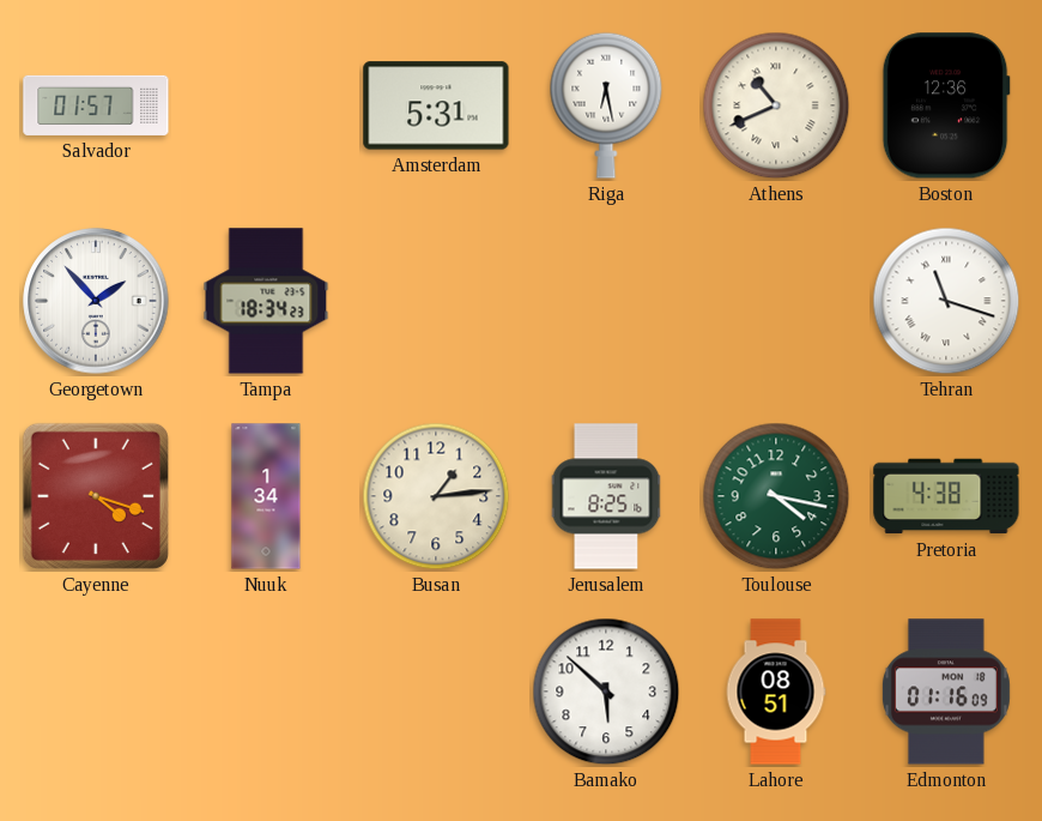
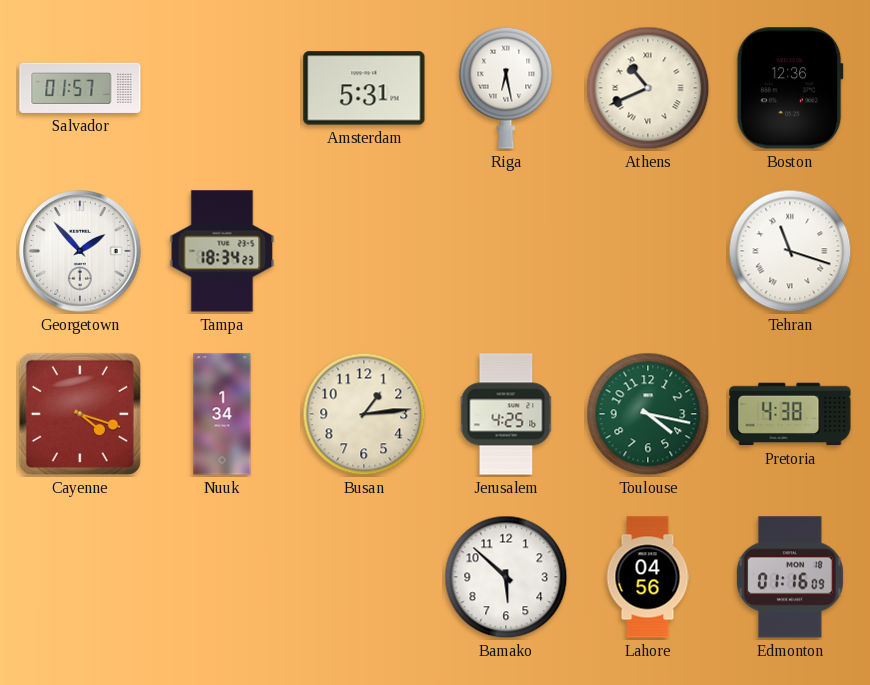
Jerusalem: 8:25 -> 4:25 (506, 414)
Lahore: 08:51 -> 04:56 (648, 577)
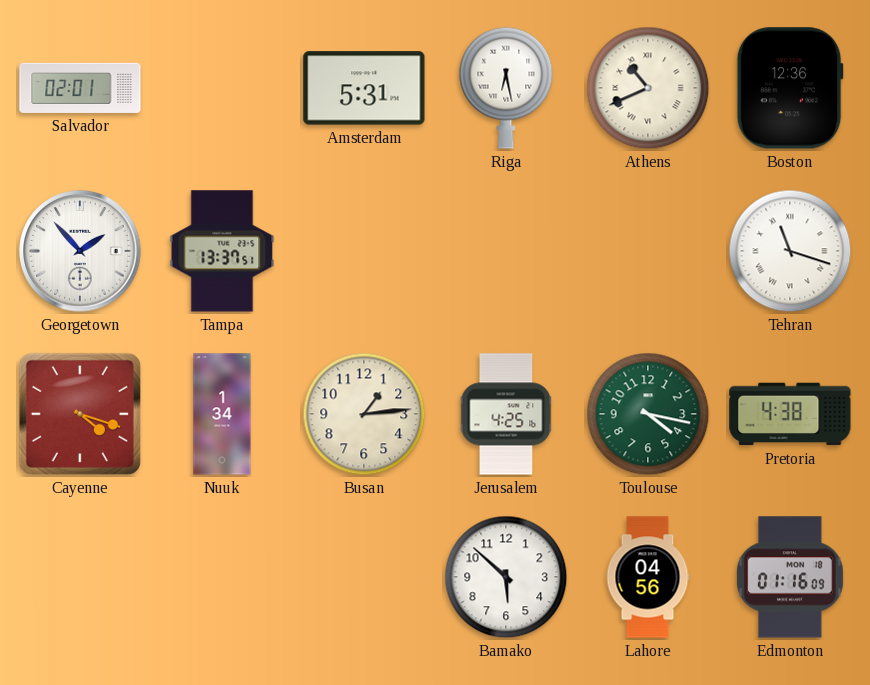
Salvador: 01:57 -> 02:01 (80, 88)
Tampa: 18:34 -> 13:37 (222, 251)
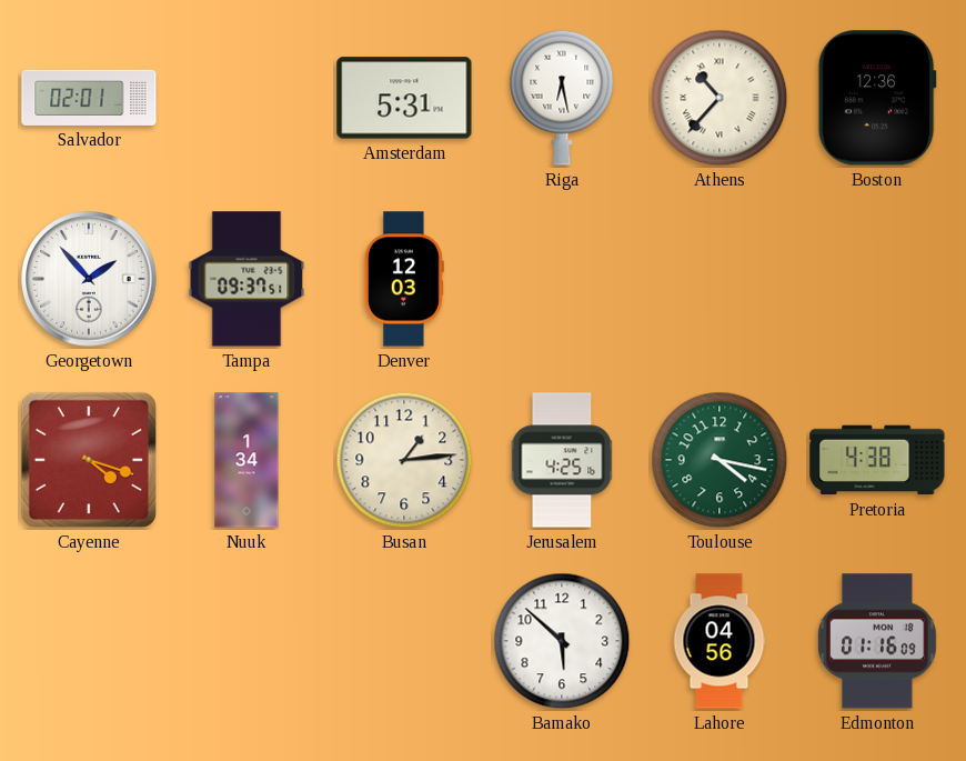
Athens: 10:41 -> 10:37 (720, 98)
Tampa: 13:37 -> 09:37 (246, 279)
Denver: none -> 12:03 (404, 279)
Tehran: 11:18 -> none (790, 251)
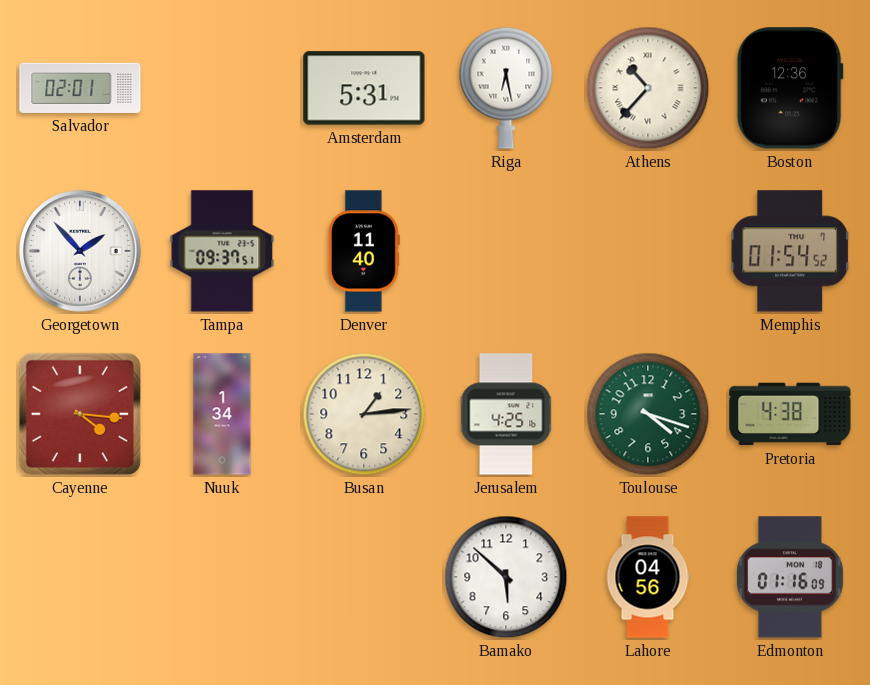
Denver: 12:03 -> 11:40 (364, 251)
Memphis: none -> 01:54 (791, 251)
Cayenne: 4:18 -> 4:16 (80, 414)
Toulouse: 4:17 -> 4:18 (648, 414)
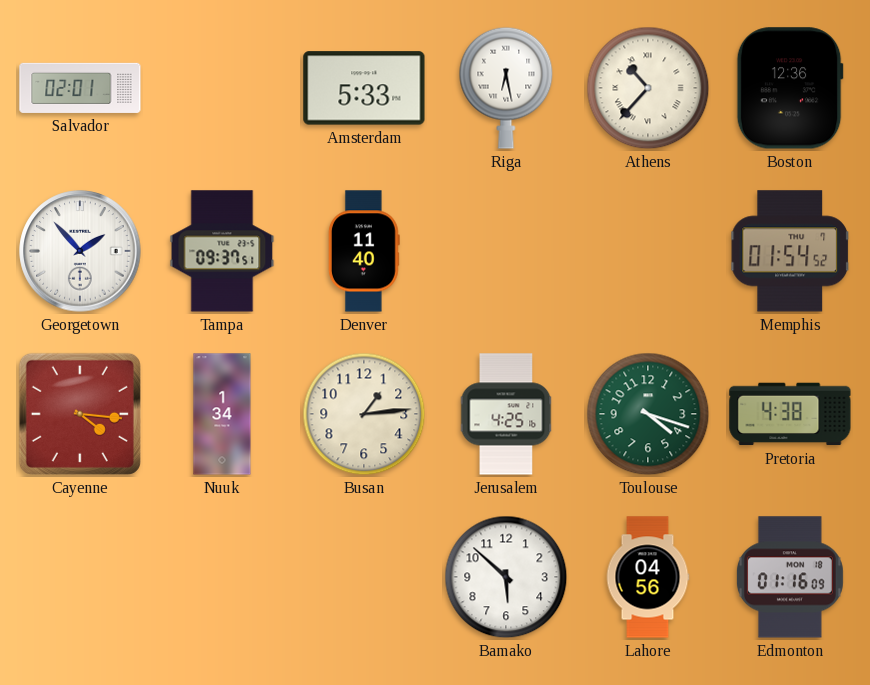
Amsterdam: 5:31 -> 5:33 (364, 88)
